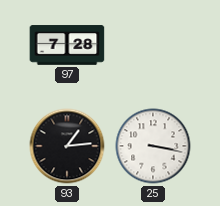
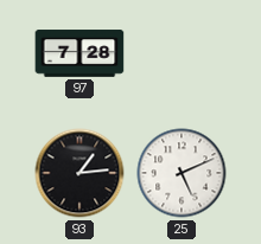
25: 3:17 -> 5:11 (182, 173)
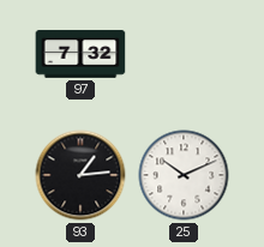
97: 7:28 -> 7:32 (80, 54)
25: 5:11 -> 10:11 (184, 175)
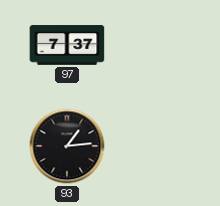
97: 7:32 -> 7:37 (67, 45)
25: 10:11 -> none (184, 175)
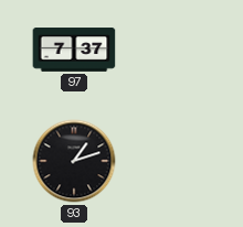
93: 1:14 -> 1:12 (74, 161)
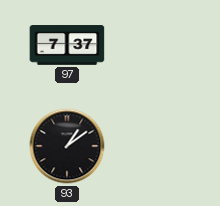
93: 1:12 -> 1:09 (67, 146)
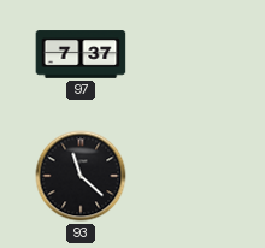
93: 1:09 -> 11:22 (81, 176)
